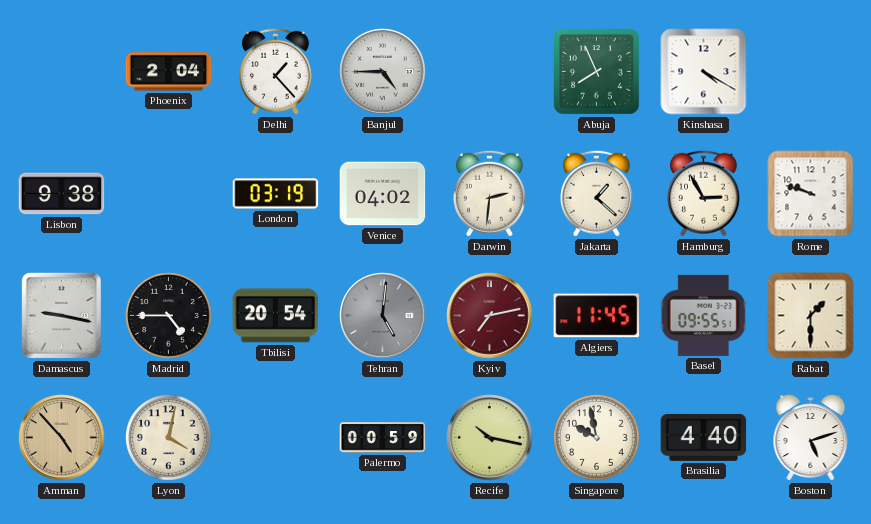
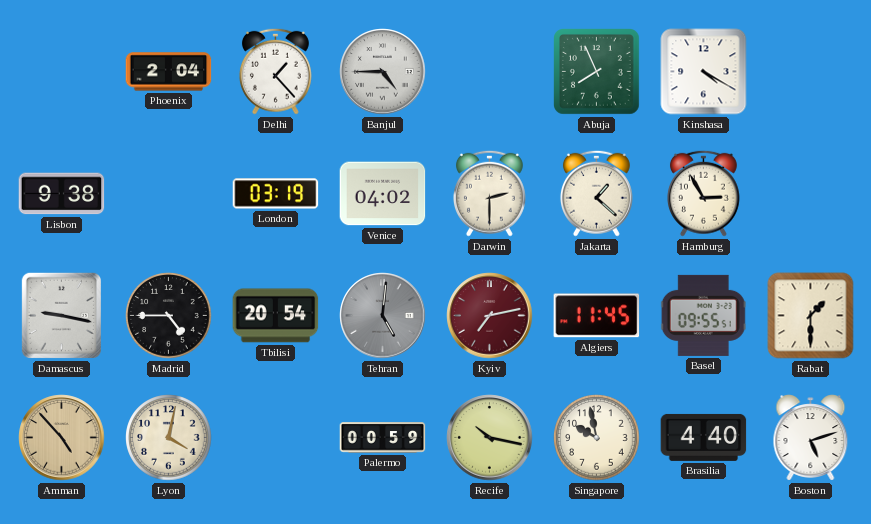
Darwin: 2:31 -> 2:30 (489, 193)
Rome: 9:48 -> none (811, 194)
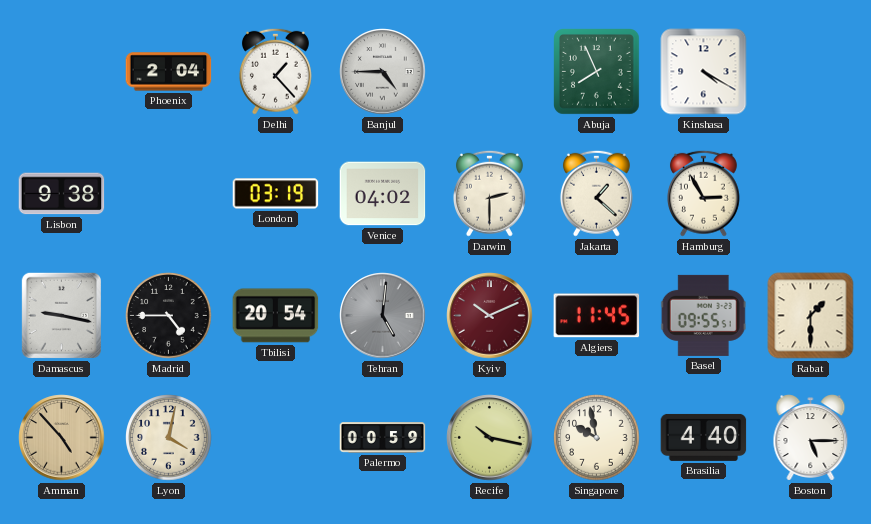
Kyiv: 7:13 -> 10:11 (490, 316)
Boston: 5:12 -> 5:15 (811, 438)
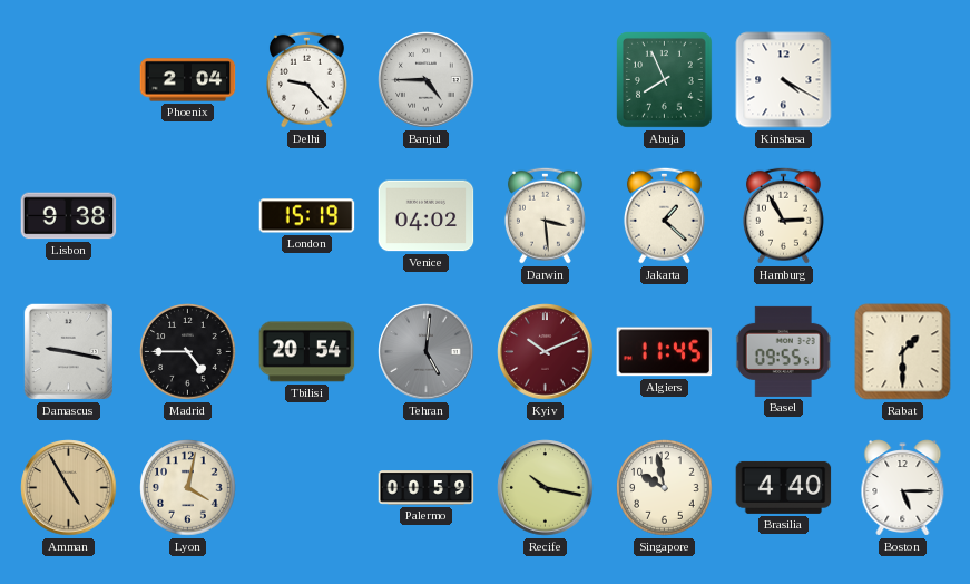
Delhi: 1:23 -> 9:23 (306, 79)
London: 03:19 -> 15:19 (307, 216)
Darwin: 2:30 -> 3:29 (545, 215)
Amman: 4:53 -> 4:55 (69, 488)
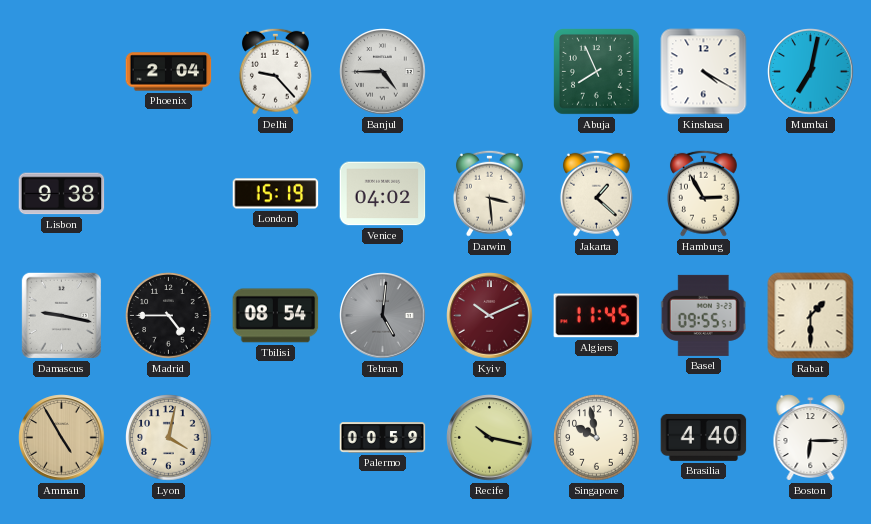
Mumbai: none -> 7:02 (811, 72)
Tbilisi: 20:54 -> 08:54 (276, 316)
Boston: 5:15 -> 6:15 (811, 438)
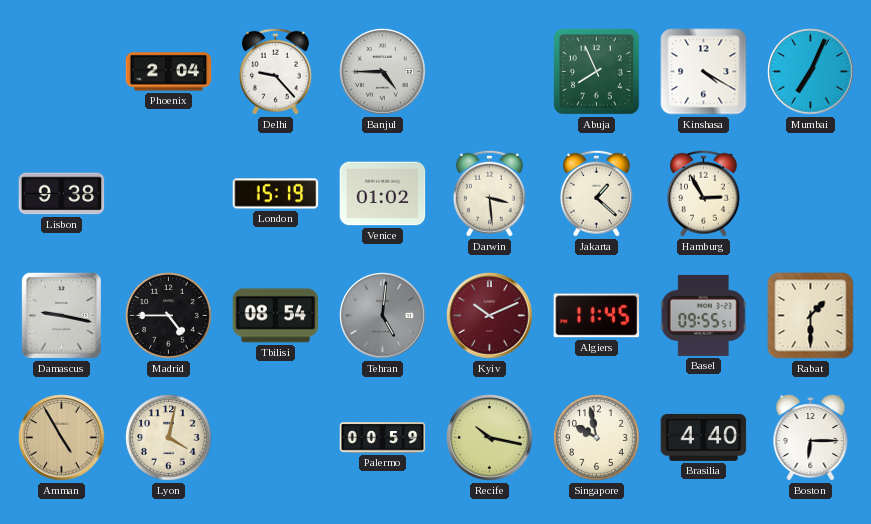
Mumbai: 7:02 -> 7:04 (811, 72)
Venice: 04:02 -> 01:02 (383, 194)
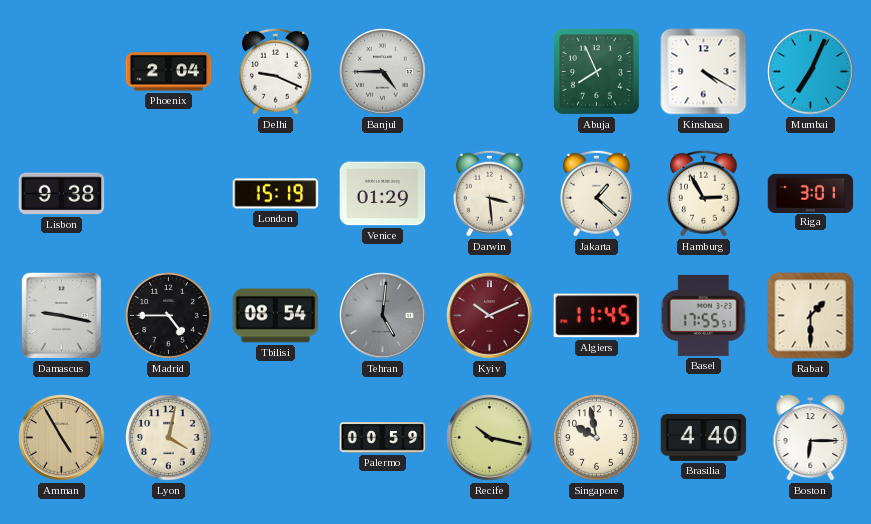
Delhi: 9:23 -> 9:19 (275, 71)
Venice: 01:02 -> 01:29 (383, 194)
Riga: none -> 3:01 (811, 193)
Basel: 09:55 -> 17:55 (703, 315)
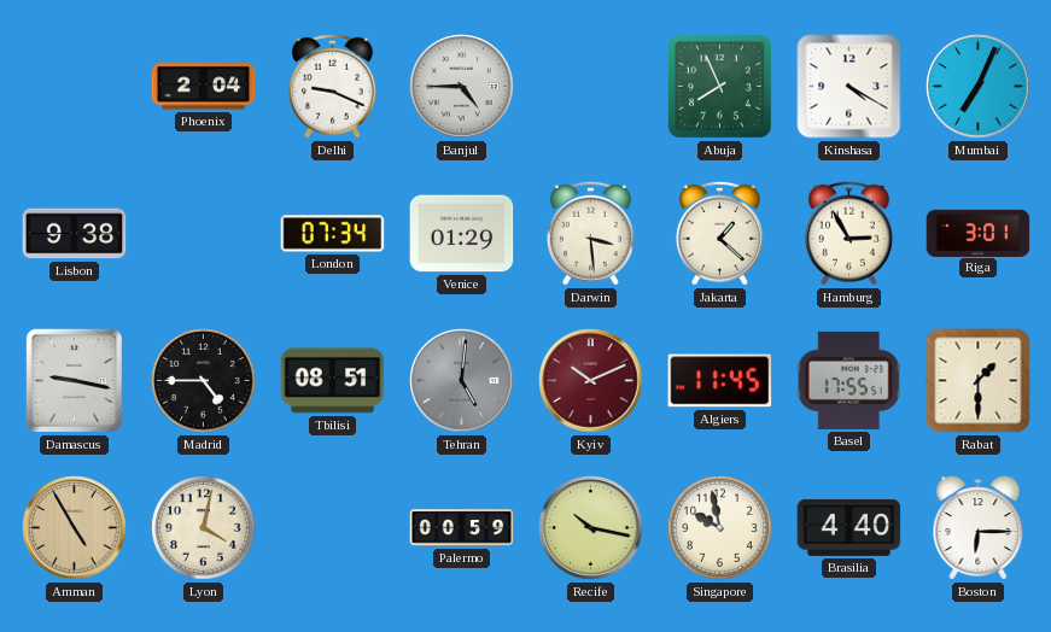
London: 15:19 -> 07:34 (333, 234)
Tbilisi: 08:54 -> 08:51 (333, 381)
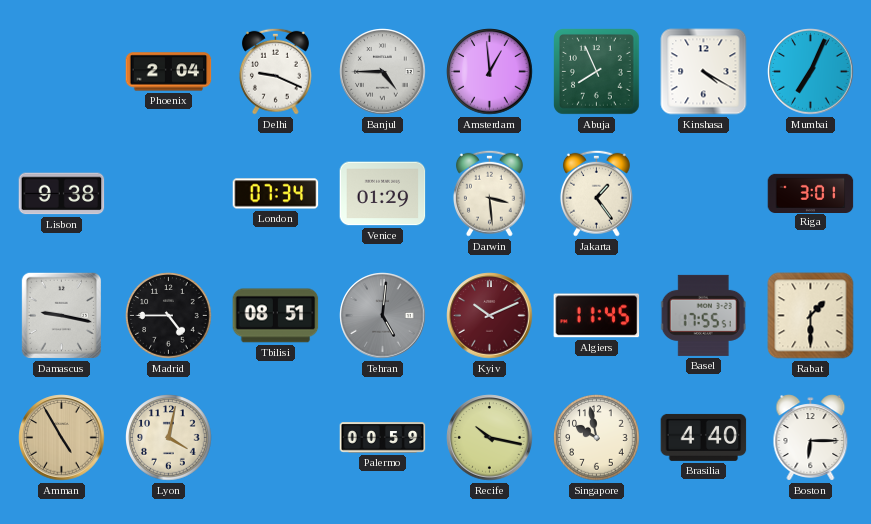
Amsterdam: none -> 12:59 (490, 72)
Jakarta: 1:22 -> 1:24 (596, 193)
Hamburg: 2:55 -> none (848, 233)
